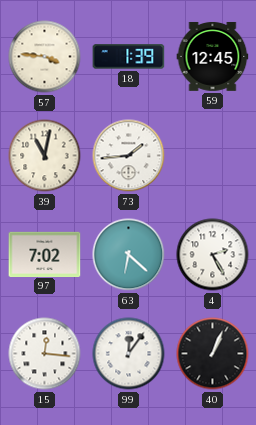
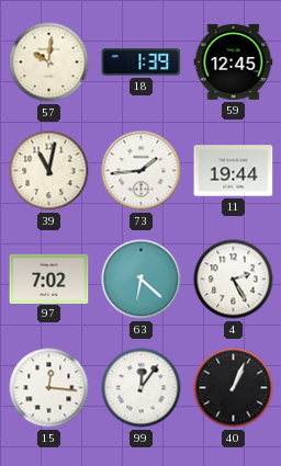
57: 3:46 -> 10:01 (49, 62)
11: none -> 19:44 (234, 171)
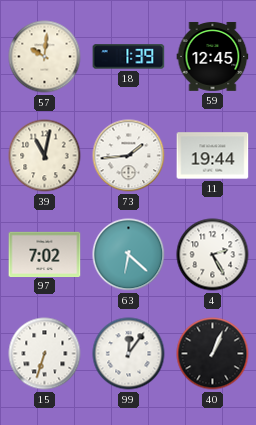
15: 12:16 -> 6:33 (45, 354)
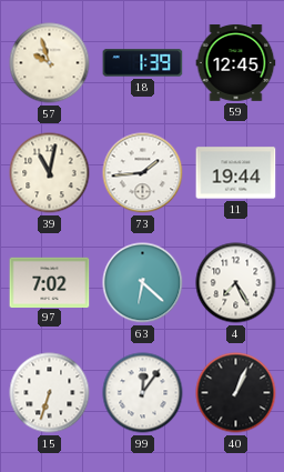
57: 10:01 -> 9:57 (50, 63)
4: 2:25 -> 7:25 (236, 283)
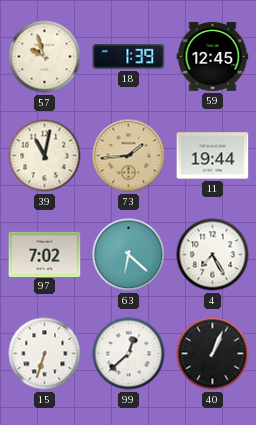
73 dial: white -> champagne (129, 156)
99: 12:06 -> 12:38 (129, 354)
